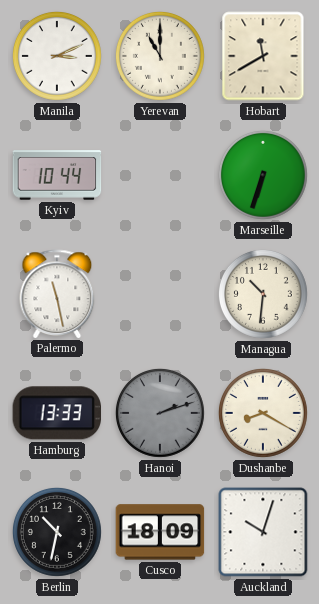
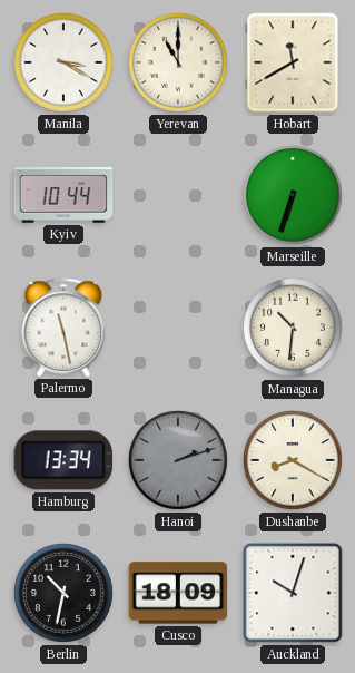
Manila: 3:11 -> 3:20 (63, 62)
Hamburg: 13:33 -> 13:34 (63, 460)
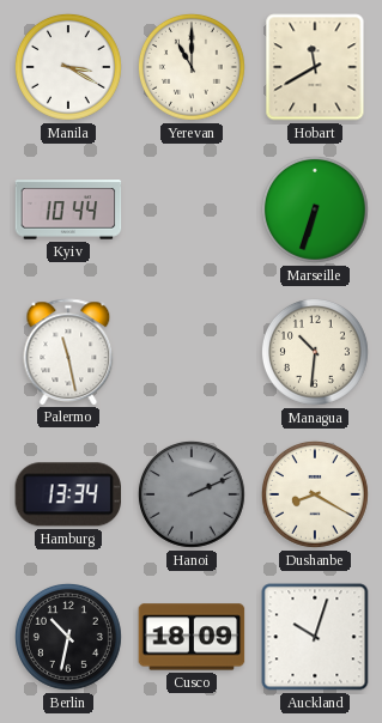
Hanoi: 2:12 -> 2:11 (192, 494)
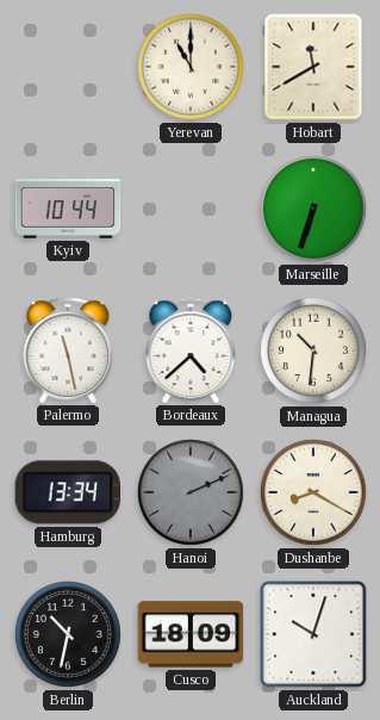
Manila: 3:20 -> none (68, 67)
Bordeaux: none -> 4:38 (191, 350)
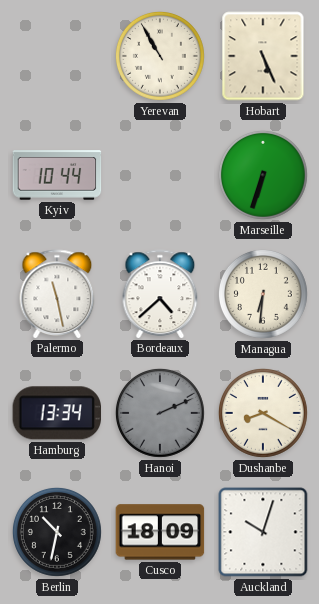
Yerevan: 11:00 -> 10:55 (160, 56)
Hobart: 11:40 -> 5:26 (263, 56)
Managua: 10:31 -> 6:31 (263, 294)
